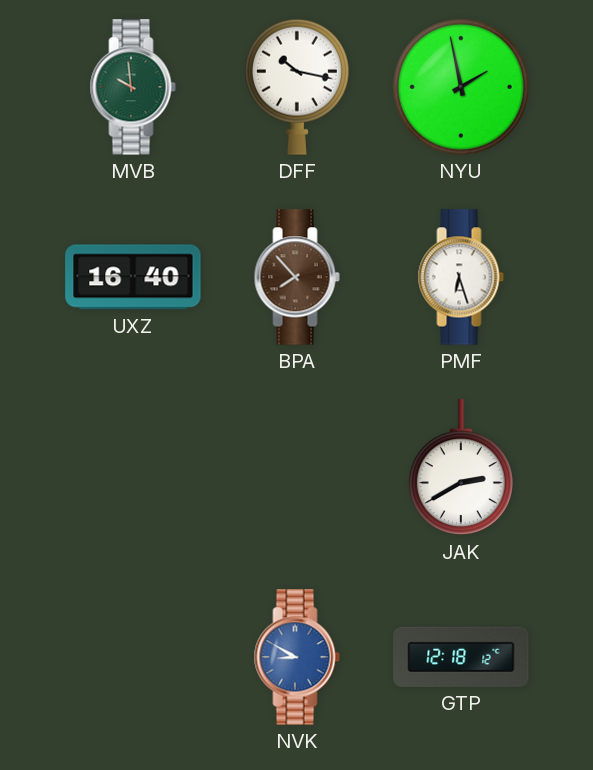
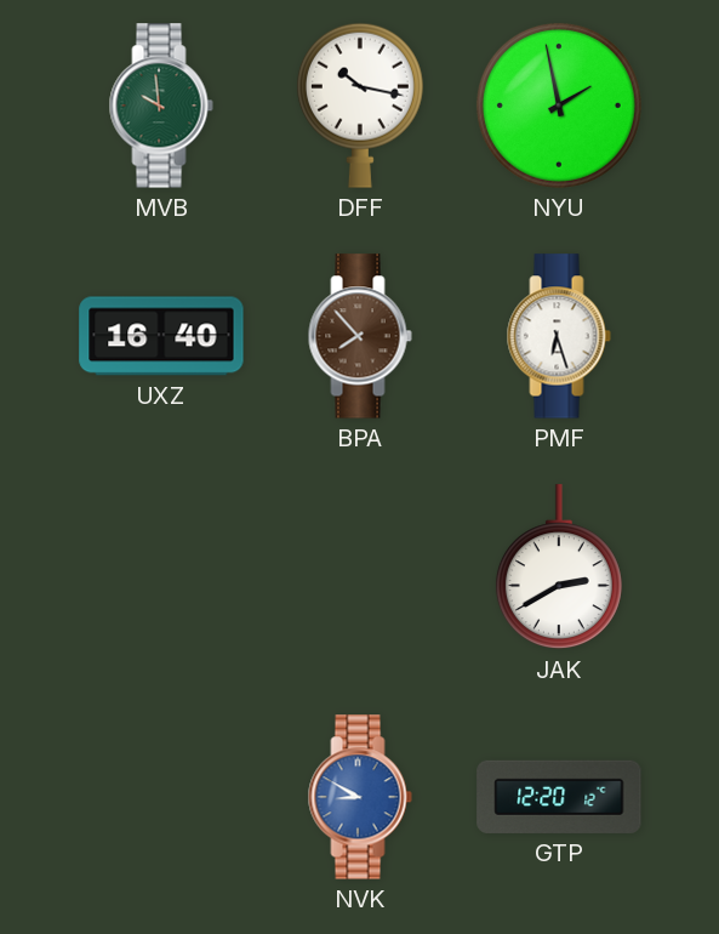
GTP: 12:18 -> 12:20 (559, 797)
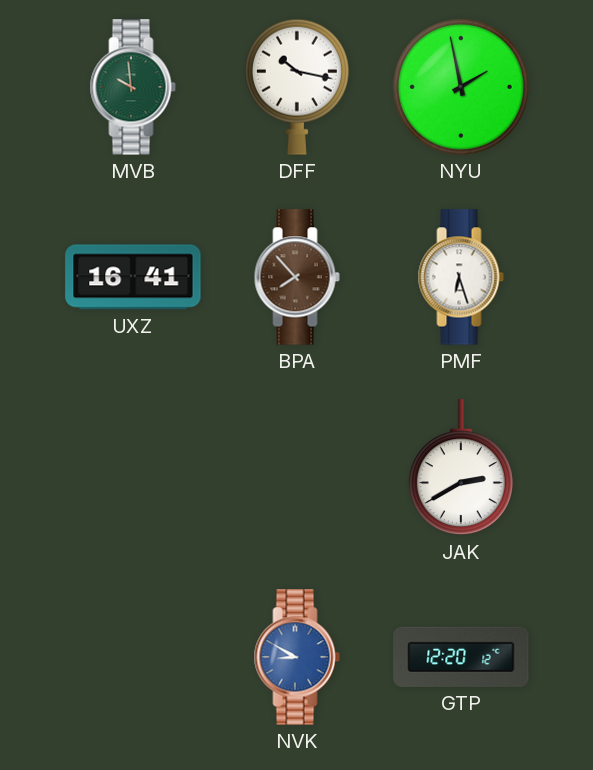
UXZ: 16:40 -> 16:41 (133, 277)
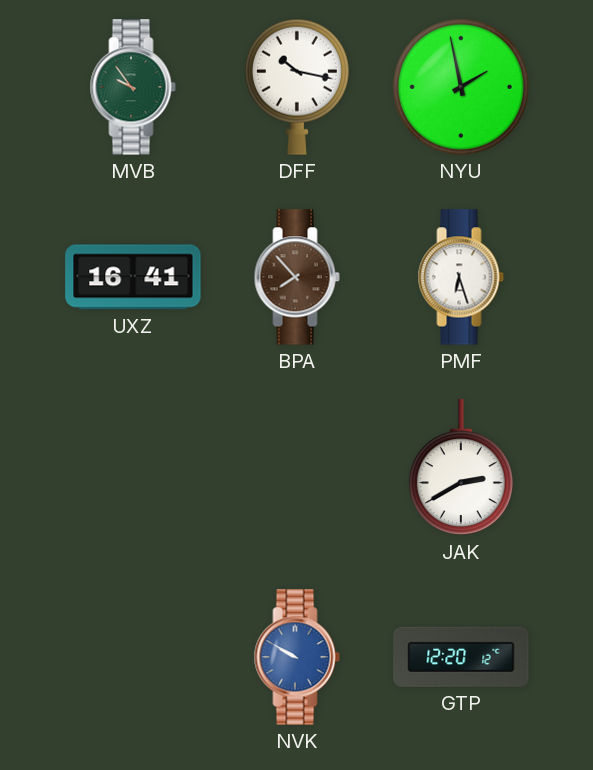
MVB: 9:59 -> 9:54 (133, 87)
NVK: 8:50 -> 9:50 (297, 657)
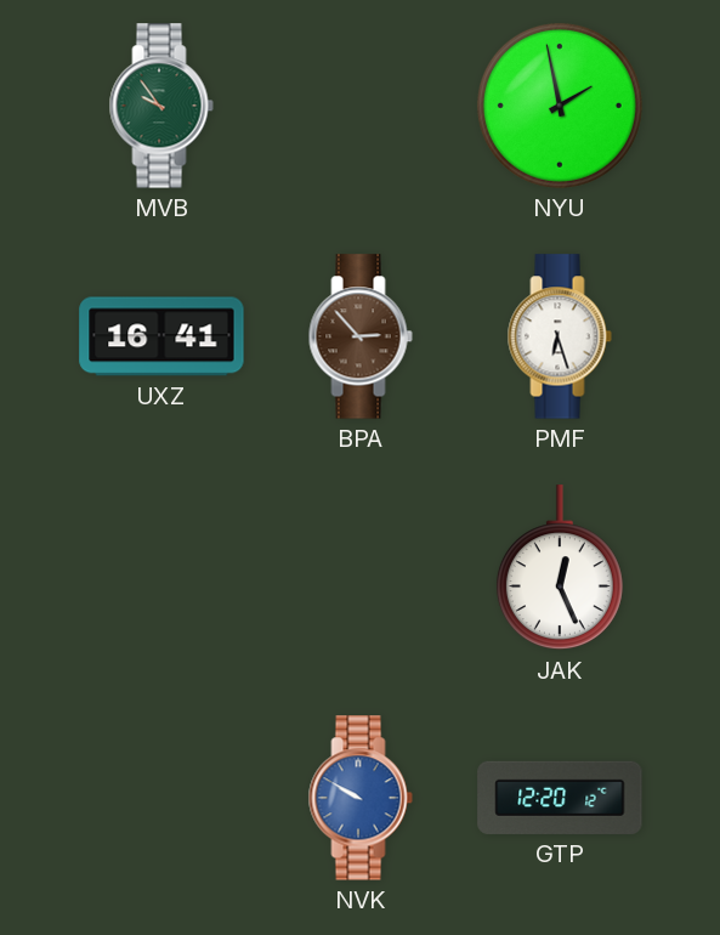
DFF: 10:17 -> none (297, 87)
BPA: 7:53 -> 2:53 (361, 336)
JAK: 2:40 -> 12:26 (560, 568)
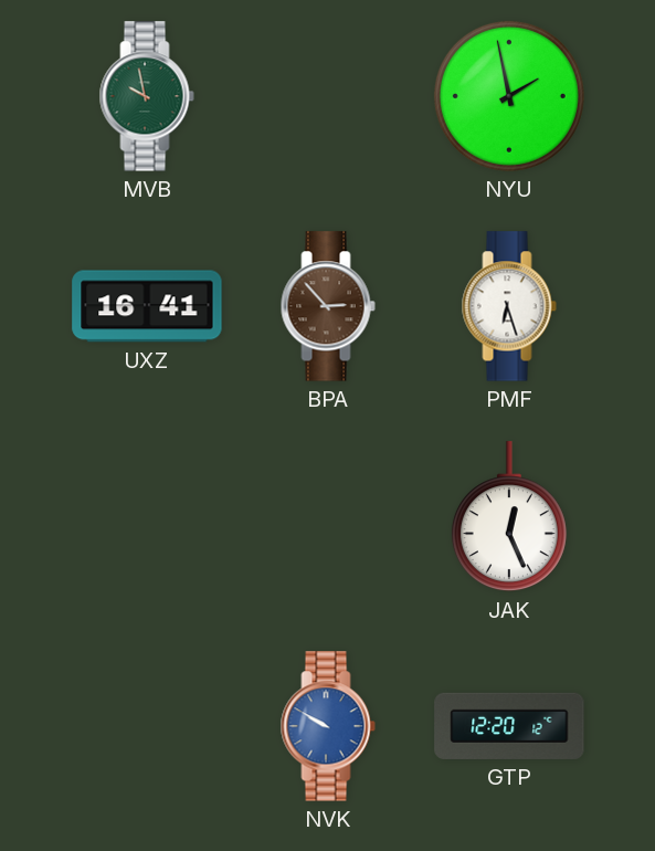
MVB: 9:54 -> 9:58 (147, 96)
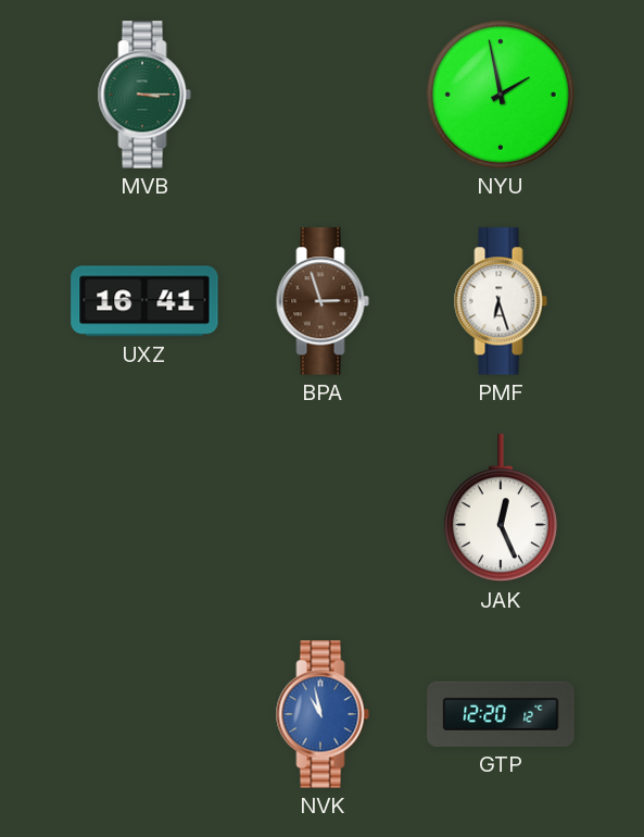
MVB: 9:58 -> 3:15 (144, 95)
BPA: 2:53 -> 2:57 (323, 301)
NVK: 9:50 -> 10:58 (323, 714)
